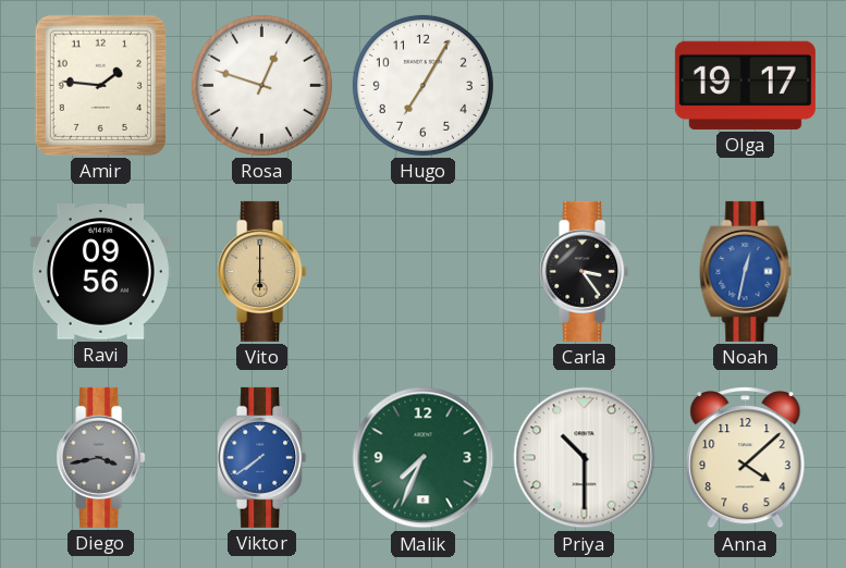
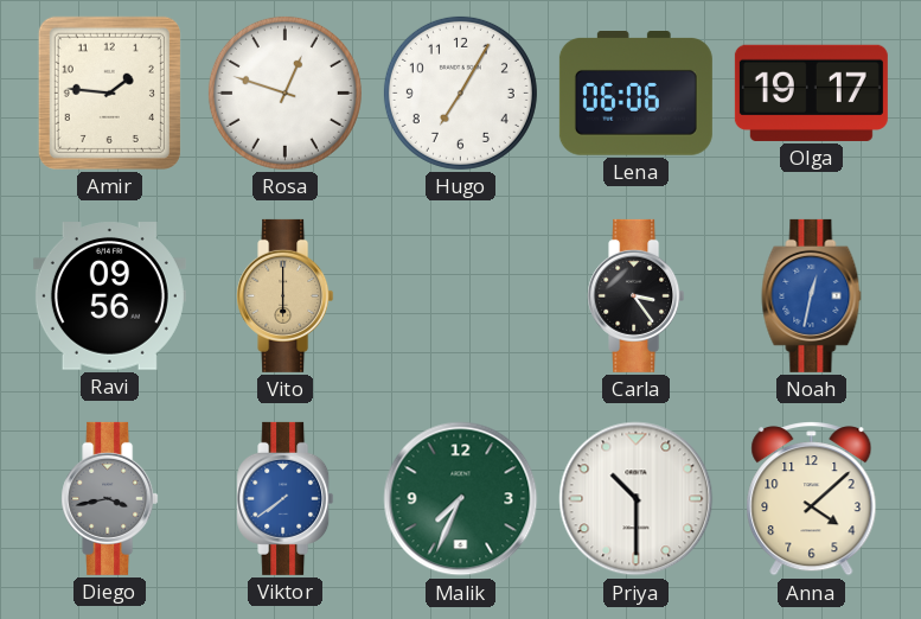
Lena: none -> 06:06 (635, 94)
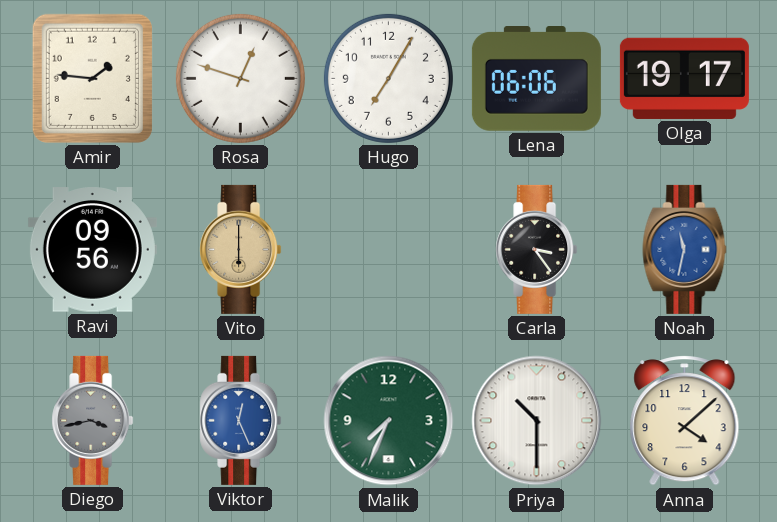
Noah: 12:32 -> 11:32 (685, 249)
Viktor: 7:39 -> 12:26 (241, 420)
